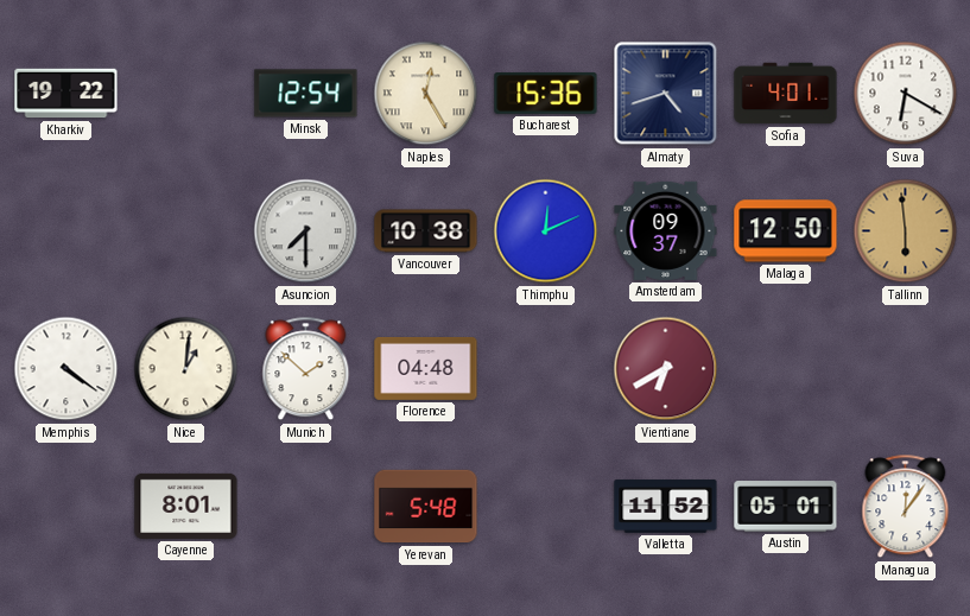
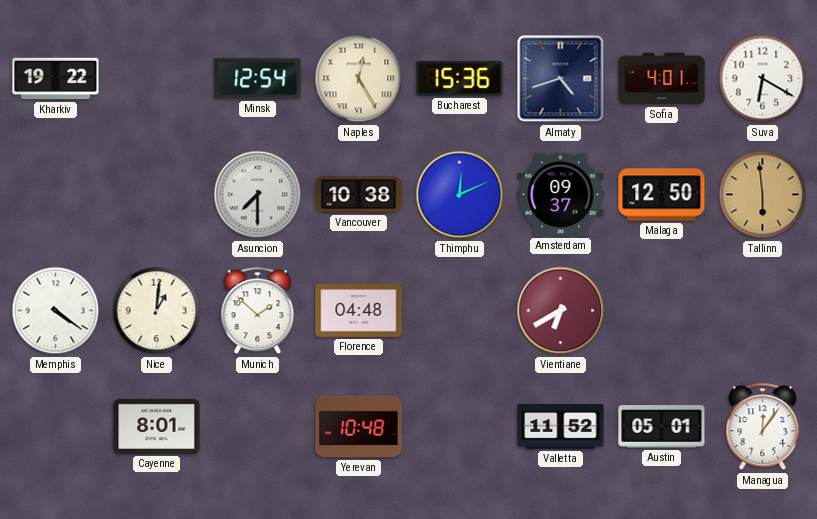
Yerevan: 5:48 -> 10:48 (359, 427)
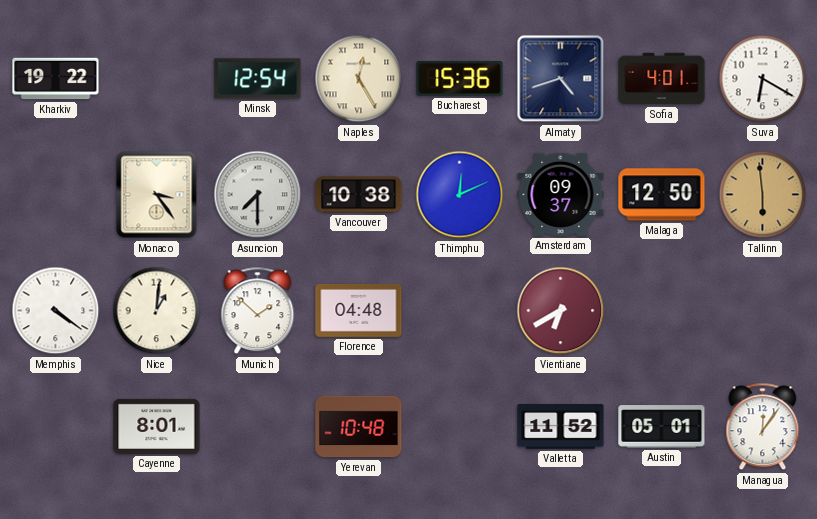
Monaco: none -> 3:24 (157, 195)
